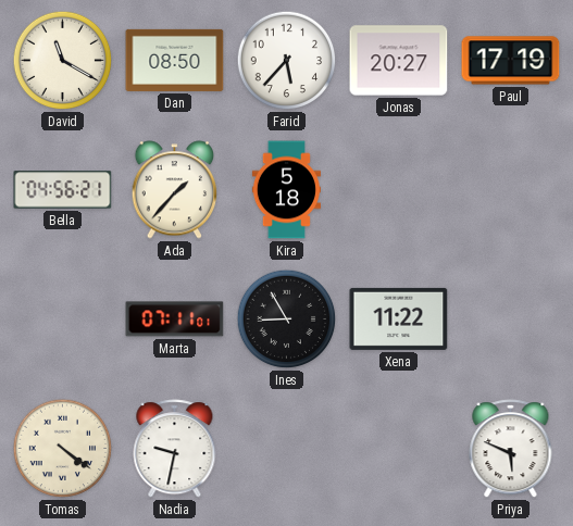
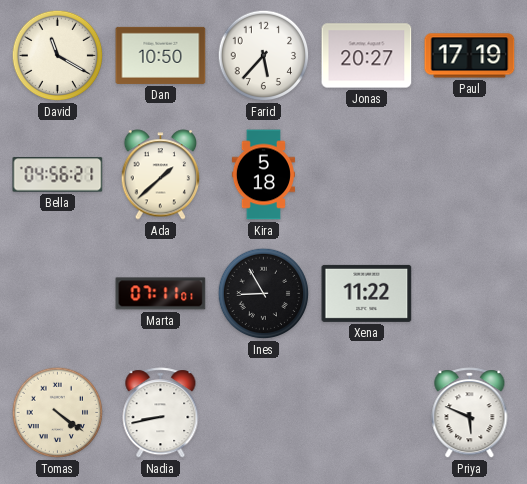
Dan: 08:50 -> 10:50 (161, 55)
Ada: 1:37 -> 1:38 (161, 175)
Nadia: 9:32 -> 8:43 (161, 413)
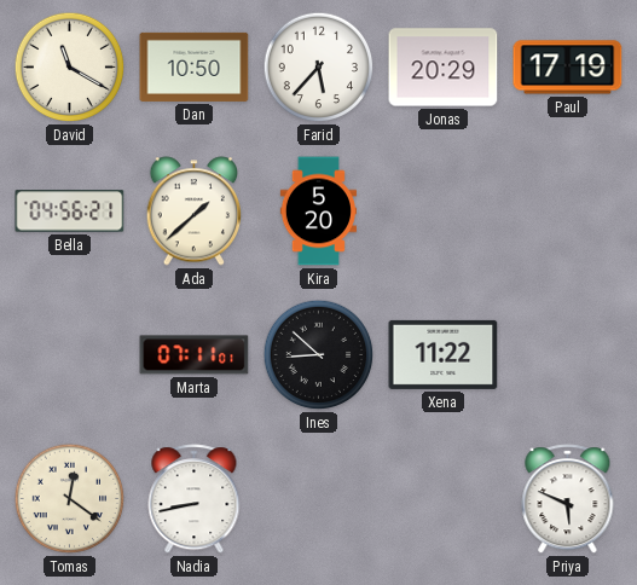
Jonas: 20:27 -> 20:29 (444, 68)
Kira: 5:18 -> 5:20 (318, 212)
Ines: 8:55 -> 8:52 (319, 355)
Tomas: 4:21 -> 12:21 (70, 499)
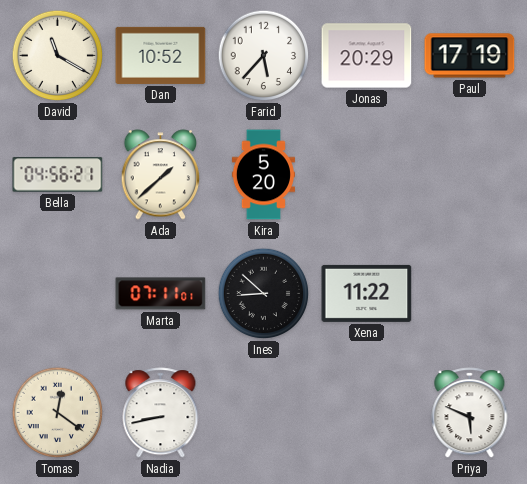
Dan: 10:50 -> 10:52 (161, 55)
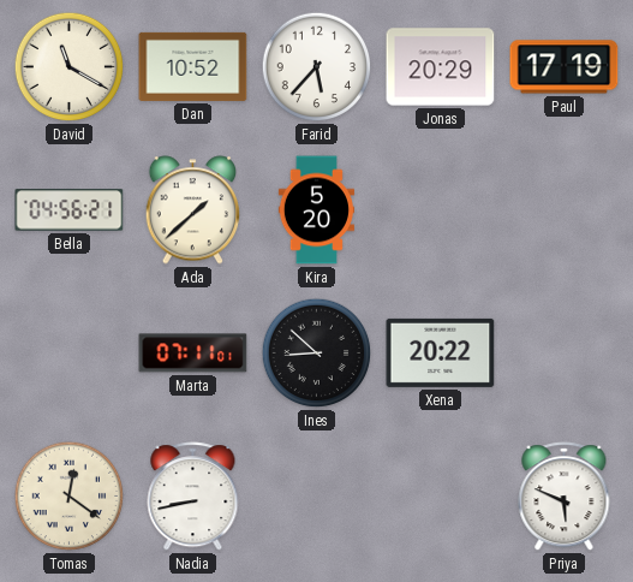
Xena: 11:22 -> 20:22 (441, 352)
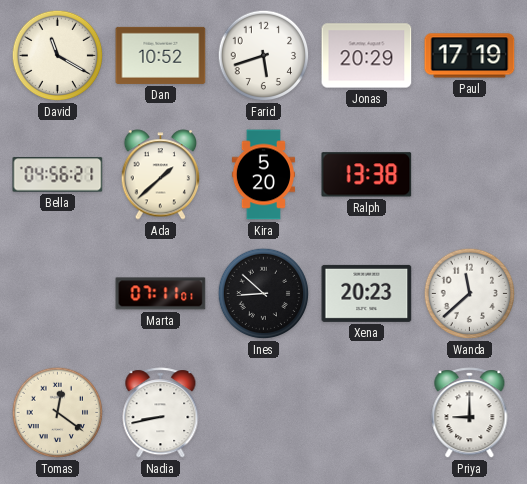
Farid: 5:37 -> 5:42 (264, 56)
Ralph: none -> 13:38 (367, 175)
Xena: 20:22 -> 20:23 (367, 293)
Wanda: none -> 11:38 (470, 294)
Priya: 5:49 -> 9:00 (470, 413)
